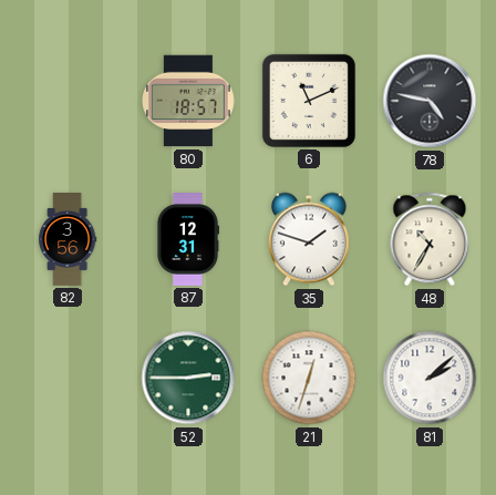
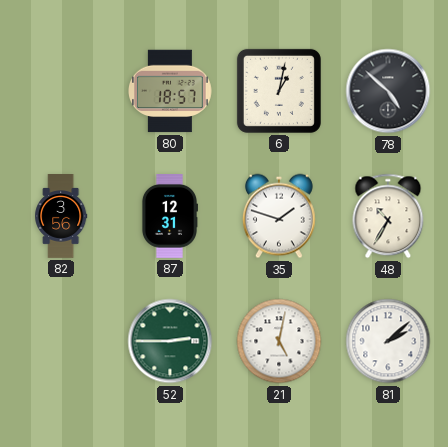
6: 11:11 -> 1:02 (279, 91)
78: 4:47 -> 4:52 (388, 91)
21: 12:33 -> 5:02 (279, 341)
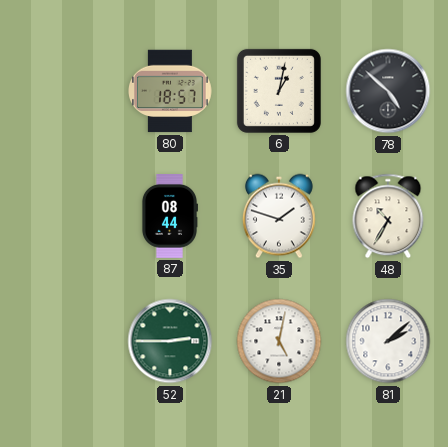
82: 3:56 -> none (61, 216)
87: 12:31 -> 08:44 (169, 217)
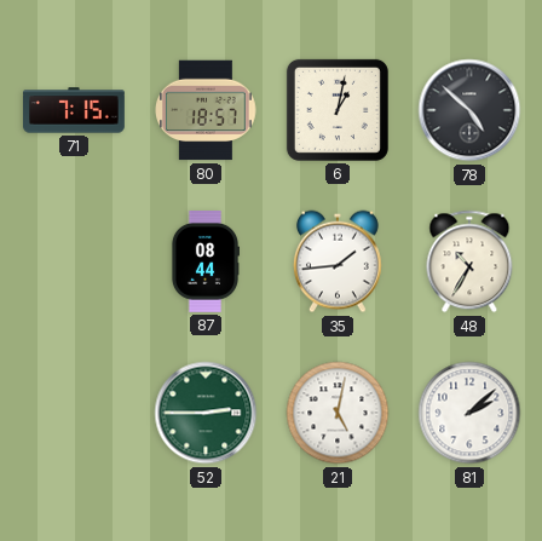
71: none -> 7:15 (75, 110)
35: 1:48 -> 1:44 (338, 261)
